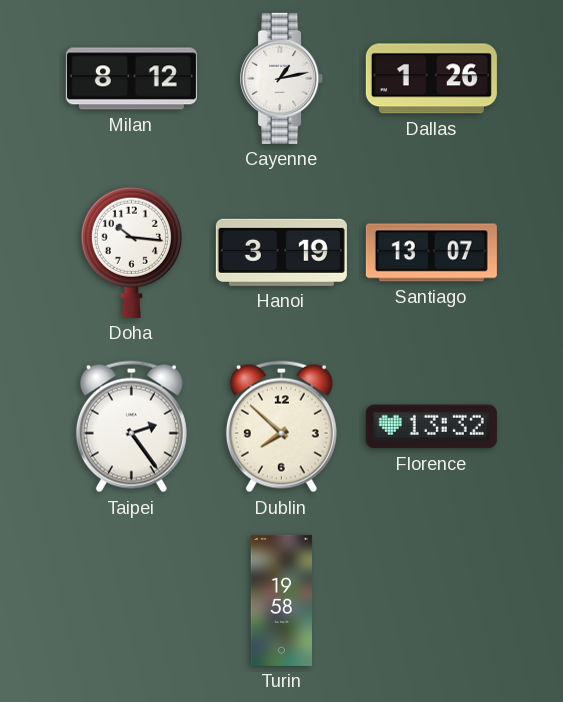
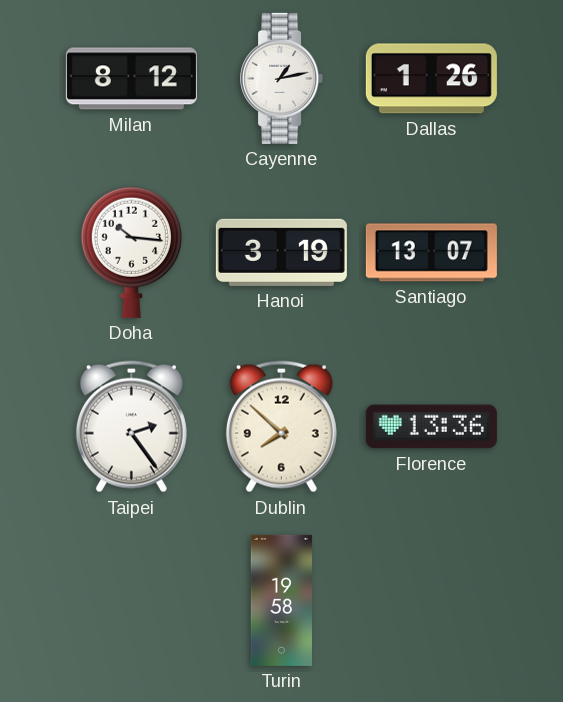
Florence: 13:32 -> 13:36 (431, 427)
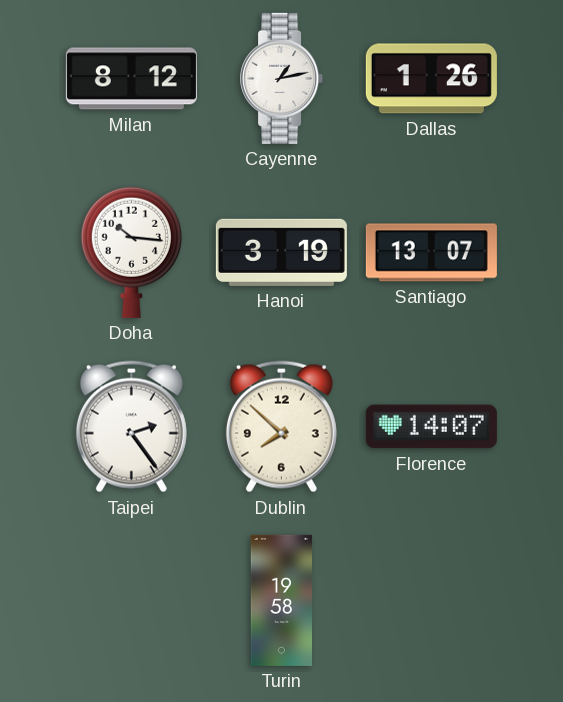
Florence: 13:36 -> 14:07 (431, 427)
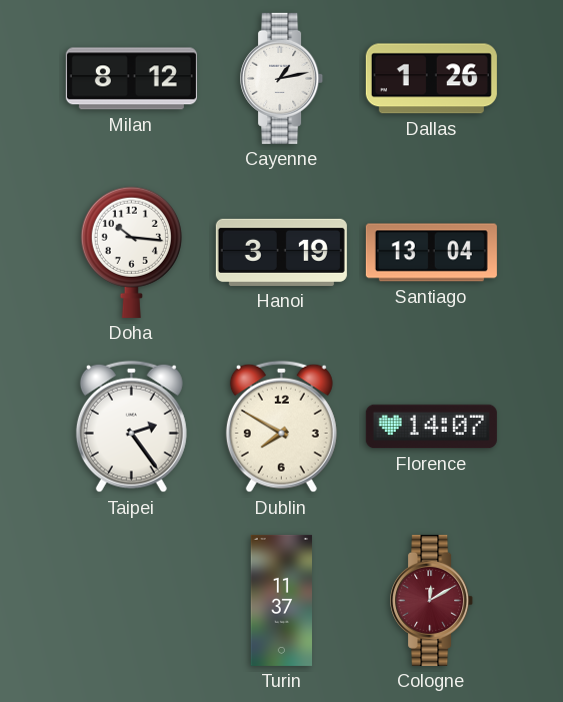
Santiago: 13:07 -> 13:04 (431, 253)
Dublin: 7:52 -> 7:50 (281, 427)
Turin: 19:58 -> 11:37 (282, 600)
Cologne: none -> 12:10 (432, 600)
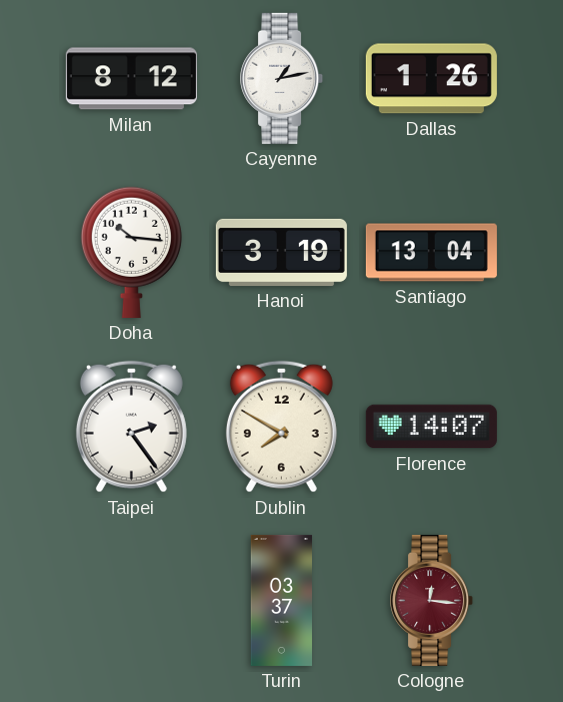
Turin: 11:37 -> 03:37 (282, 600)
Cologne: 12:10 -> 12:16 (432, 600)
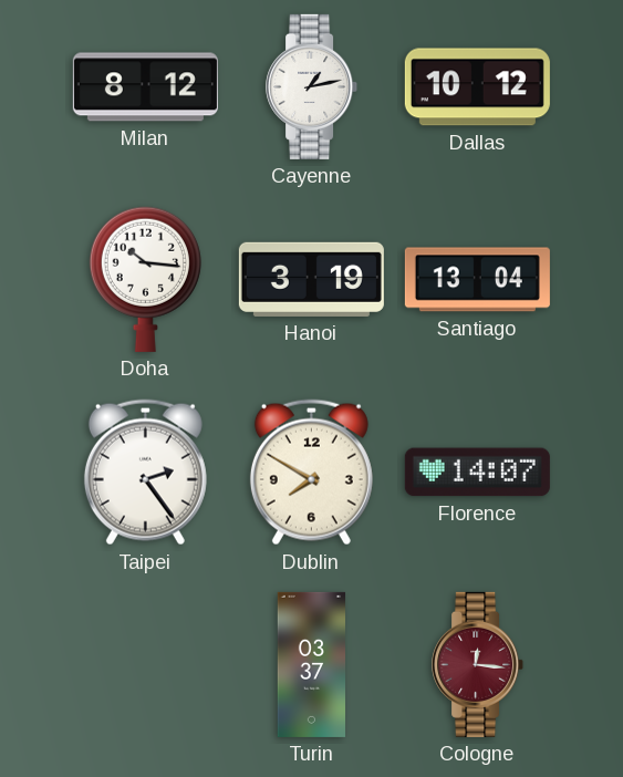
Dallas: 1:26 -> 10:12 (477, 87)
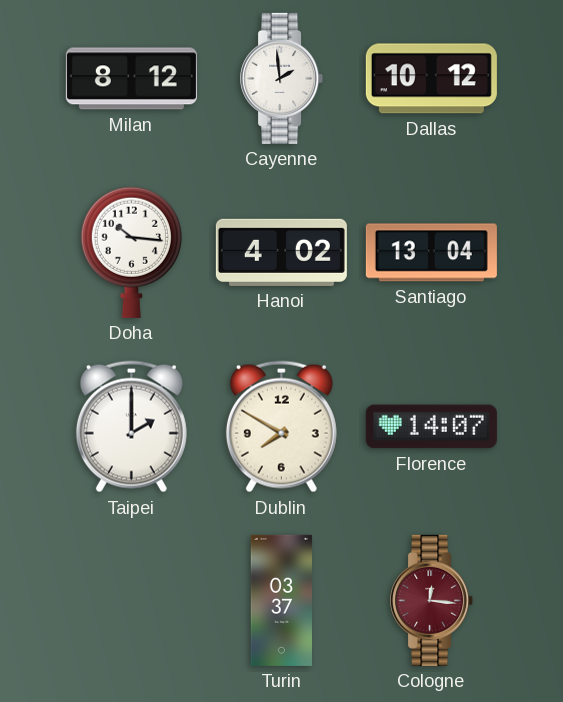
Cayenne: 1:13 -> 1:59 (282, 78)
Hanoi: 3:19 -> 4:02 (281, 252)
Taipei: 2:24 -> 2:00 (131, 427)
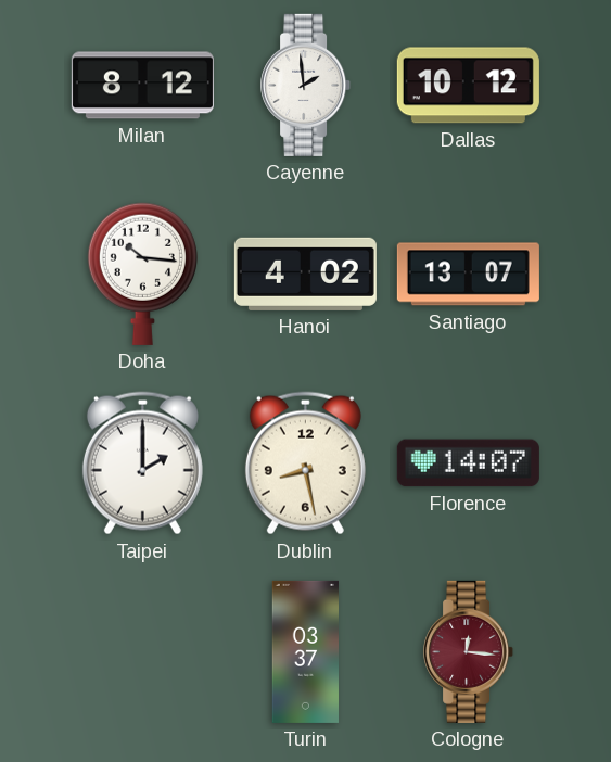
Santiago: 13:04 -> 13:07 (468, 275)
Dublin: 7:50 -> 8:28 (305, 463)
